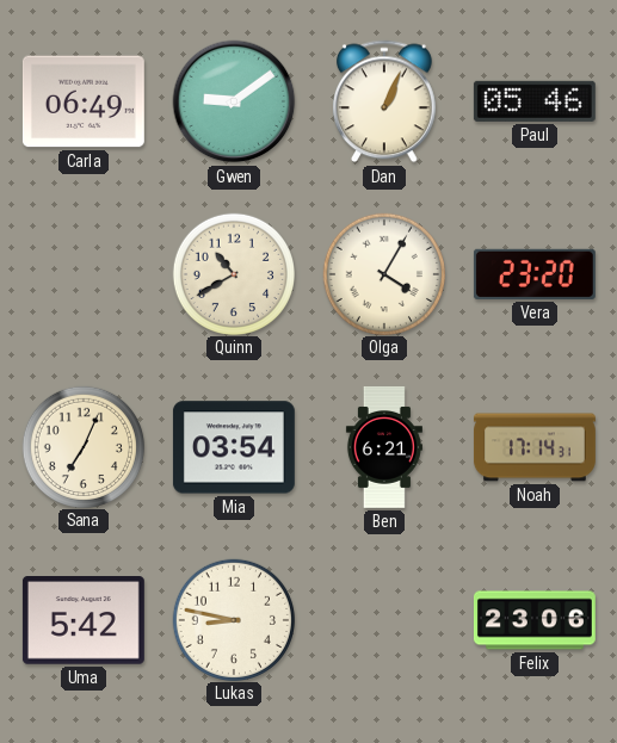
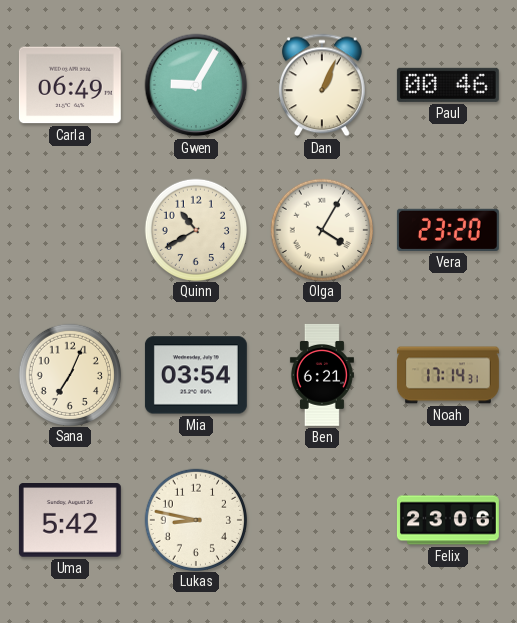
Gwen: 9:09 -> 9:05 (196, 85)
Paul: 05:46 -> 00:46 (448, 85)
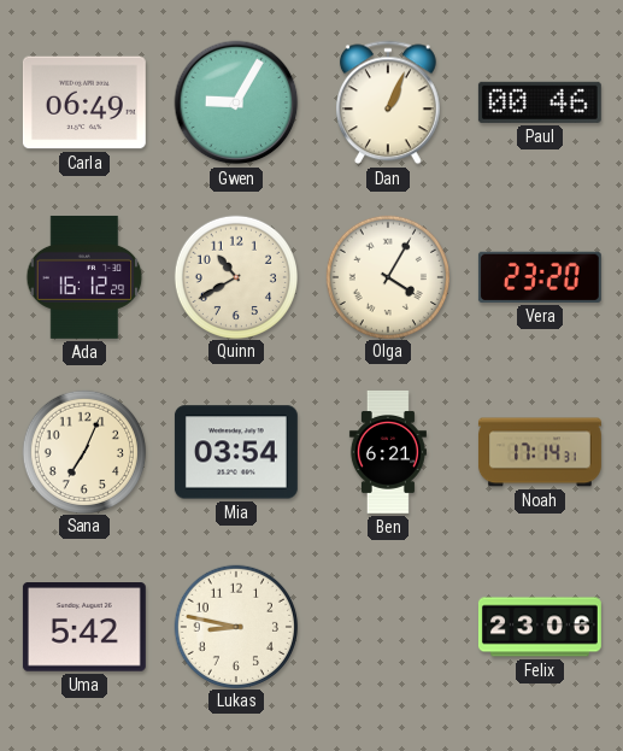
Ada: none -> 16:12 (84, 277)
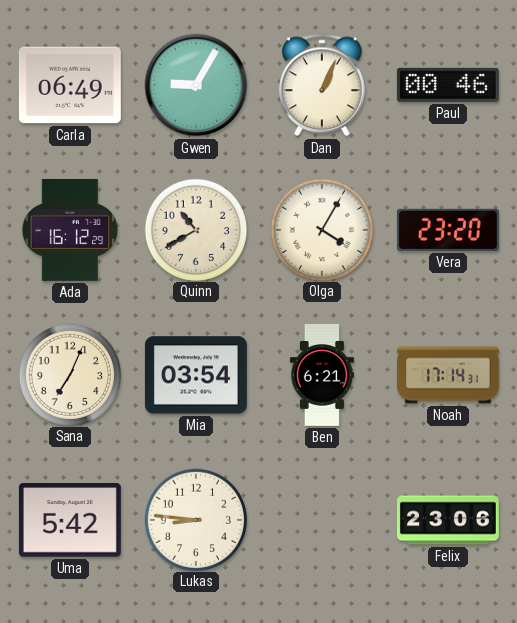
Lukas: 8:47 -> 8:46 (195, 519)
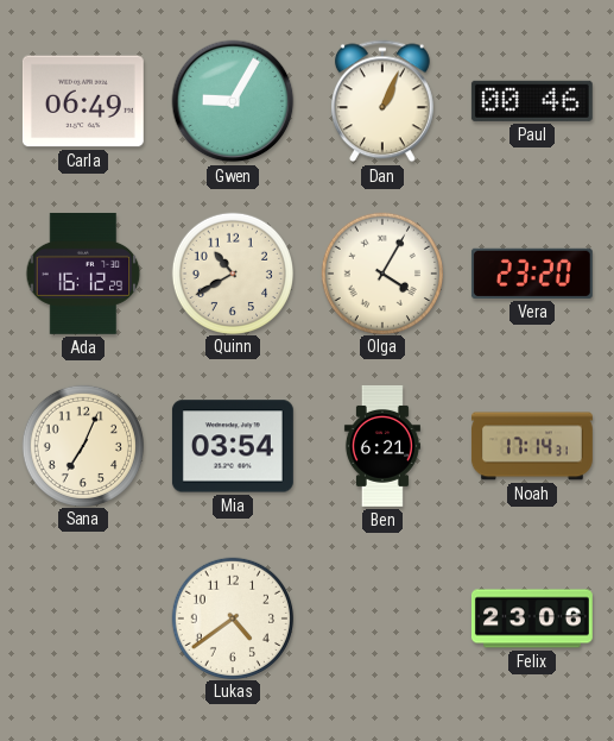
Uma: 5:42 -> none (70, 520)
Lukas: 8:46 -> 4:39 (232, 617)
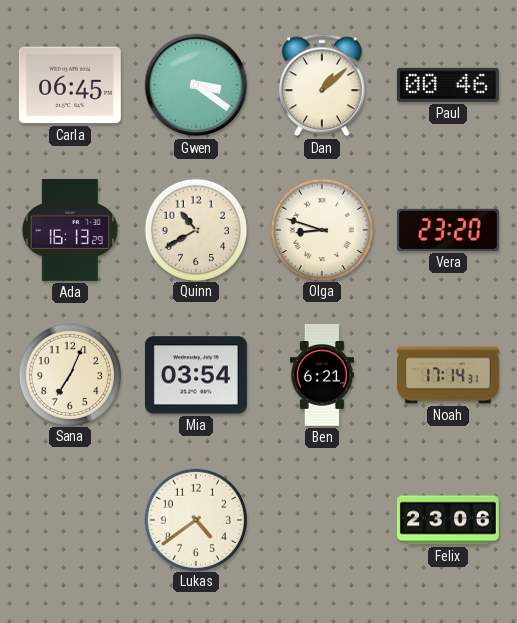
Carla: 06:49 -> 06:45 (70, 85)
Gwen: 9:05 -> 3:21 (196, 85)
Dan: 1:04 -> 1:08 (322, 85)
Ada: 16:12 -> 16:13 (70, 230)
Olga: 4:05 -> 8:48 (321, 229)
